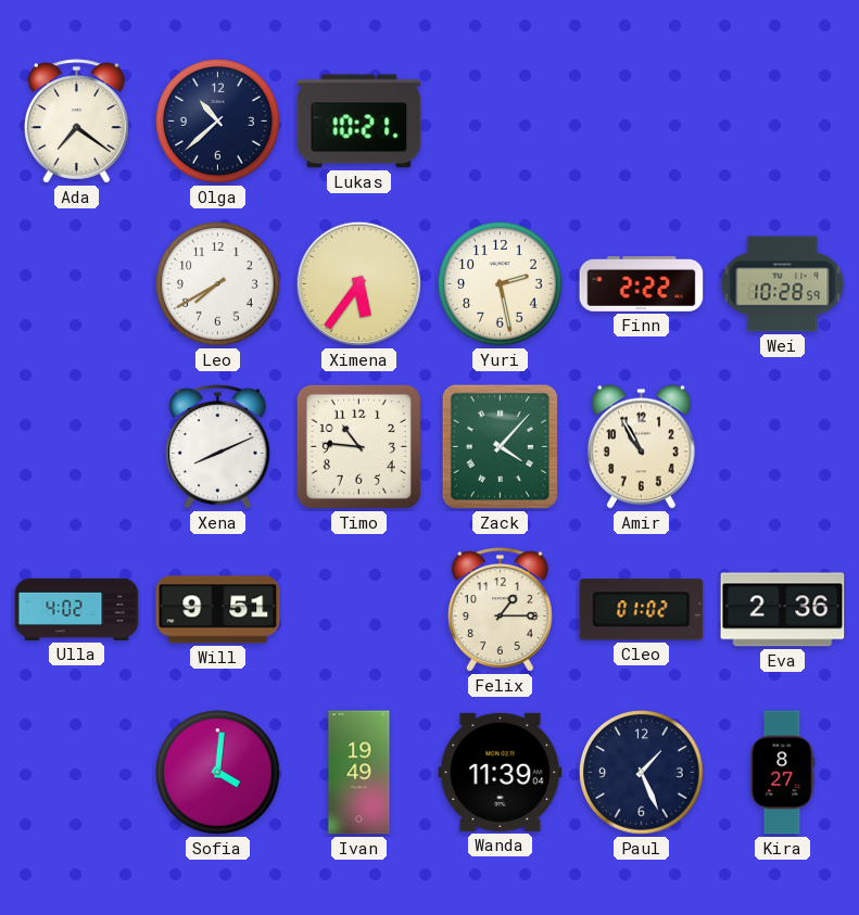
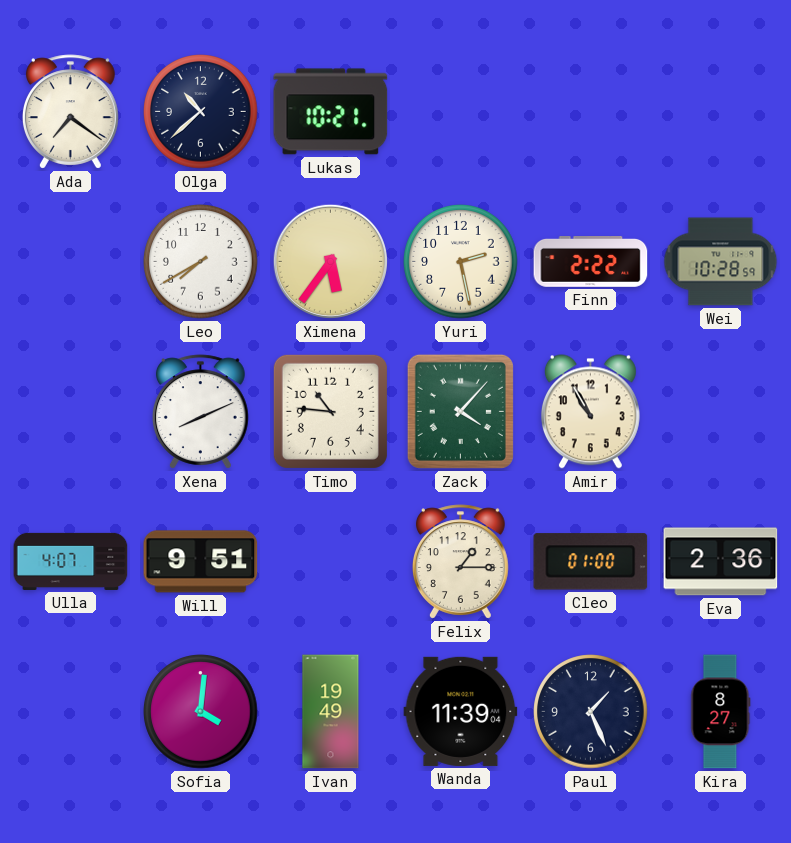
Ulla: 4:02 -> 4:07 (71, 561)
Cleo: 01:02 -> 01:00 (591, 562)
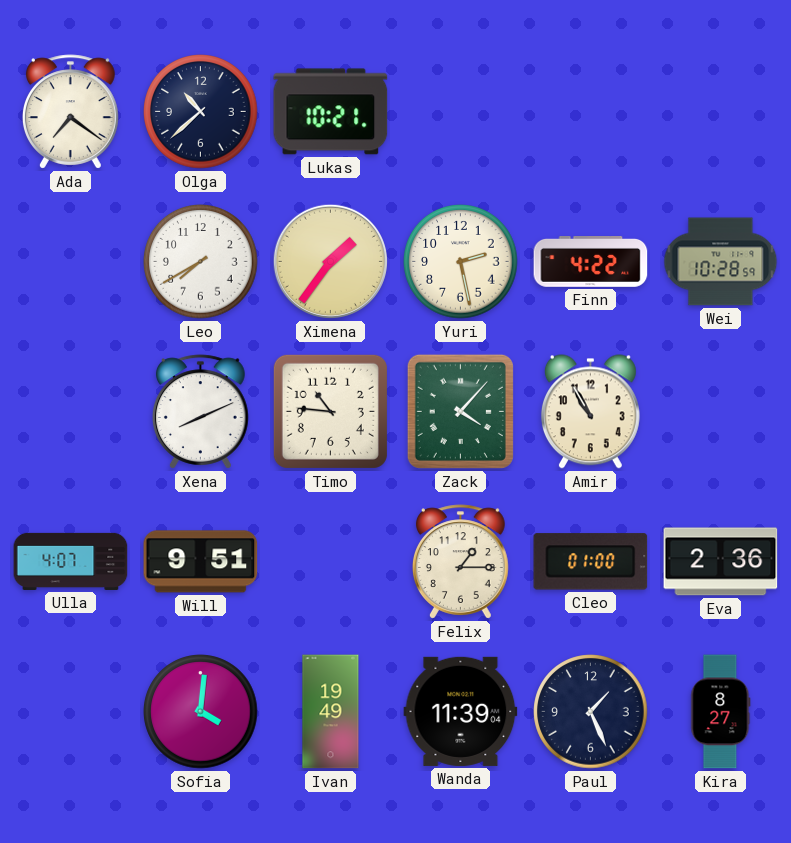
Ximena: 5:36 -> 1:36 (330, 261)
Finn: 2:22 -> 4:22 (591, 262)
